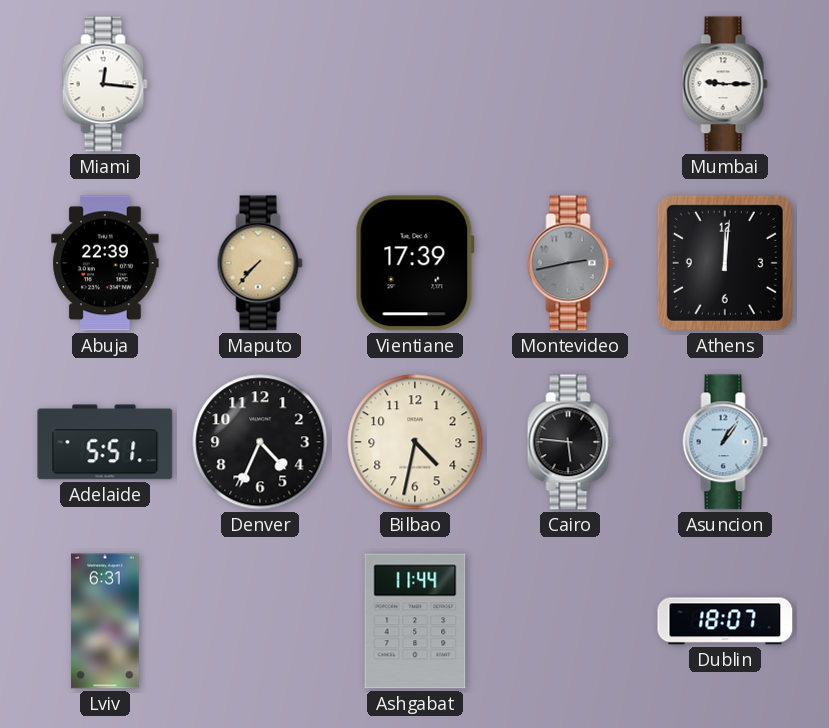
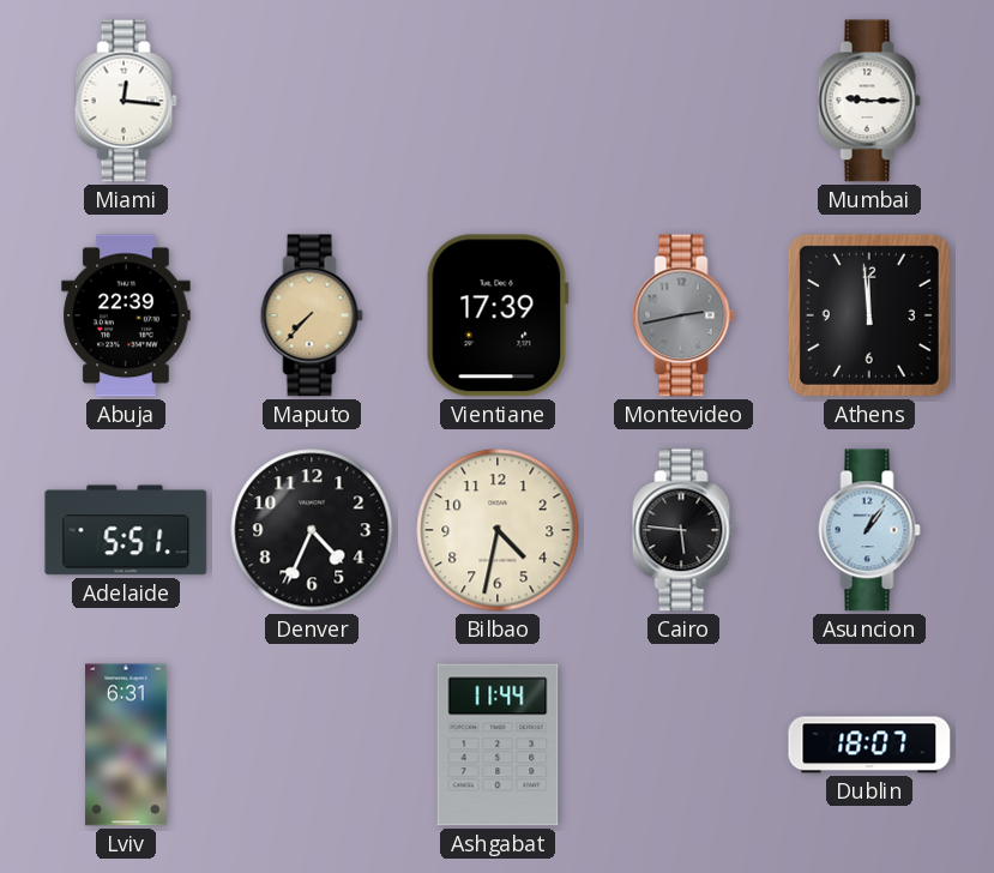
Athens: 12:01 -> 11:59 (869, 315)
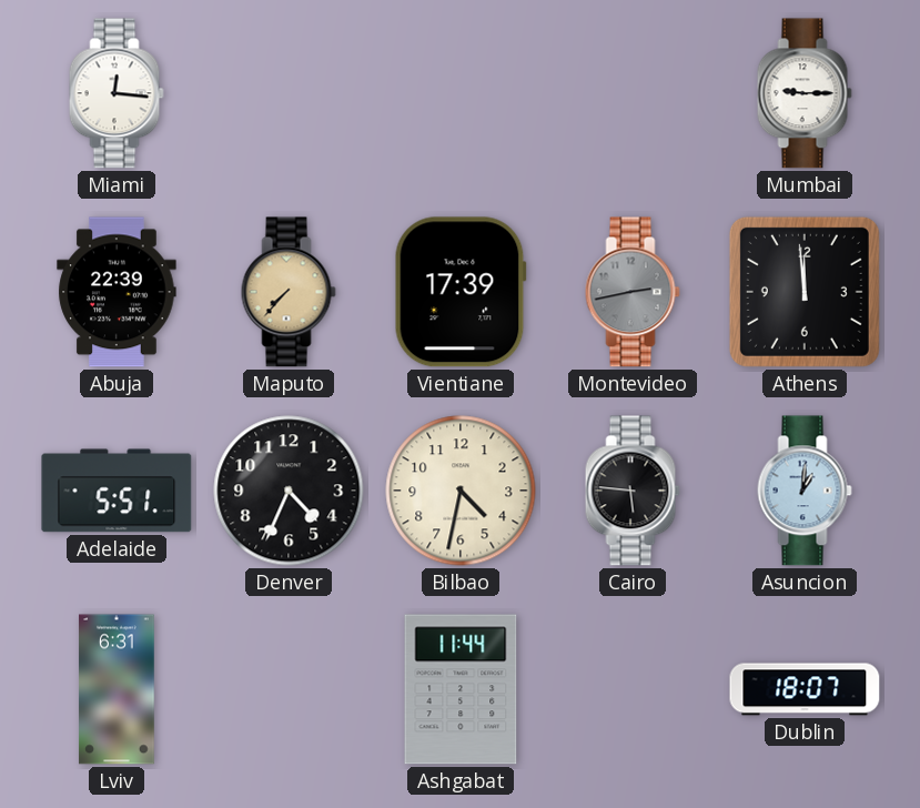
Asuncion: 1:06 -> 1:01 (805, 491)
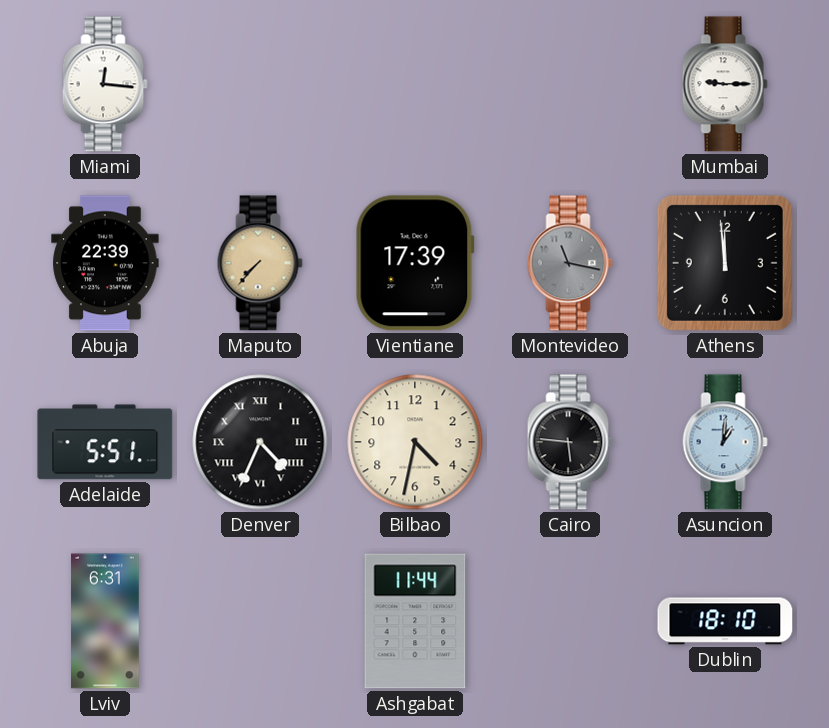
Montevideo: 2:43 -> 11:17 (570, 263)
Denver numerals: Arabic -> Roman (260, 442)
Dublin: 18:07 -> 18:10 (725, 621)
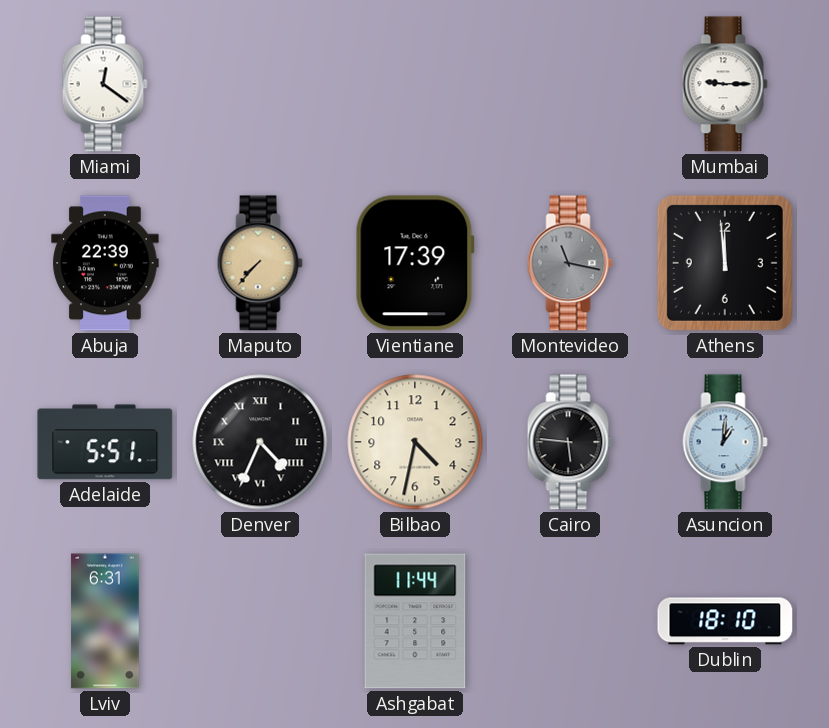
Miami: 12:16 -> 12:21 (105, 84)
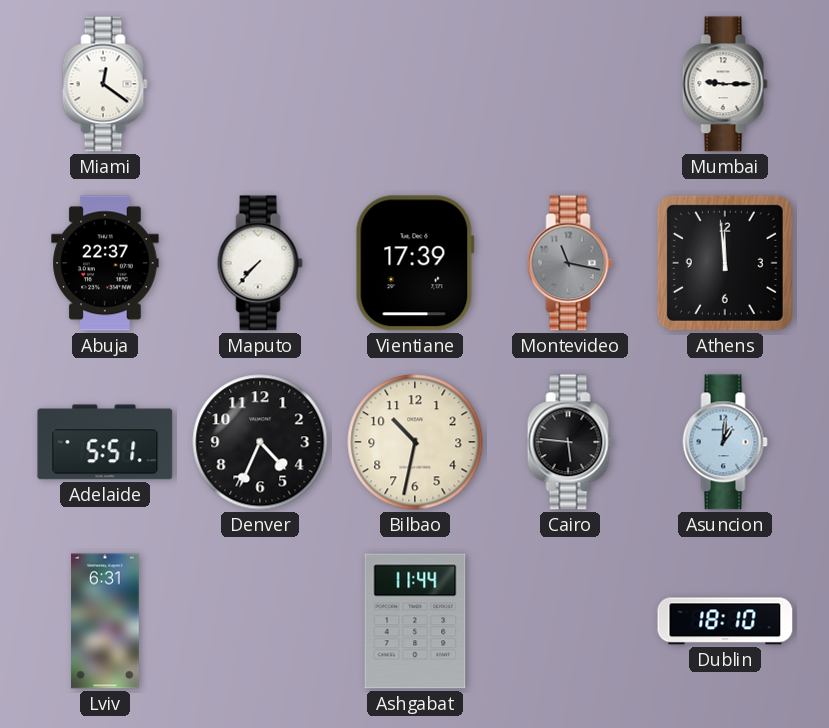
Abuja: 22:39 -> 22:37 (105, 263)
Maputo dial: champagne -> white (260, 263)
Denver numerals: Roman -> Arabic (260, 442)
Bilbao: 4:32 -> 10:32 (415, 442)
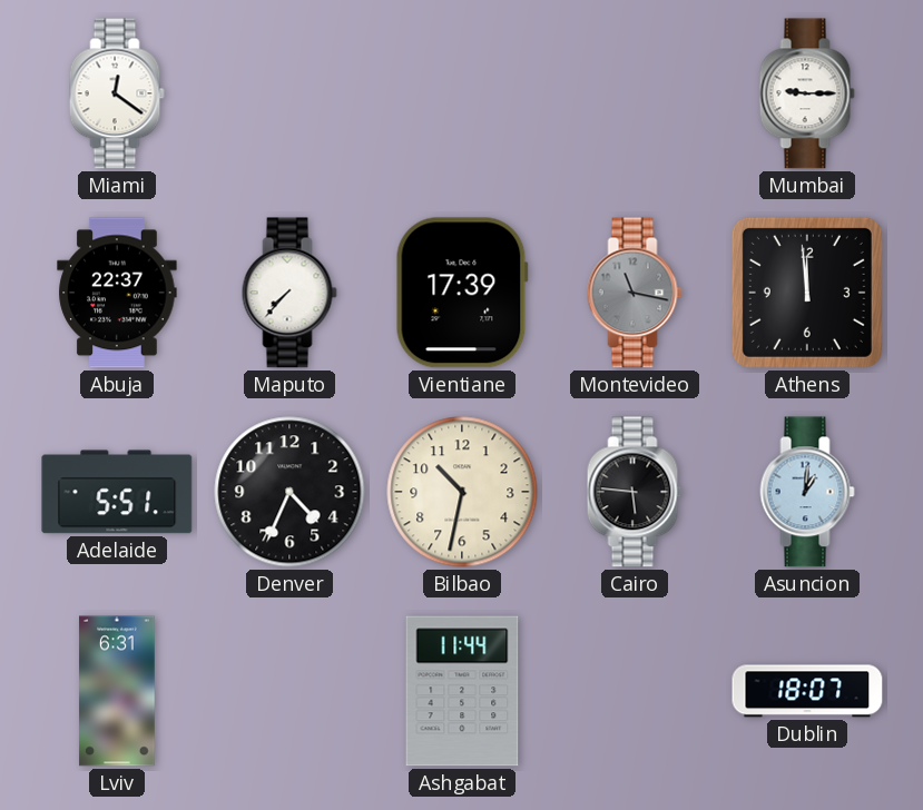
Dublin: 18:10 -> 18:07 (807, 691)
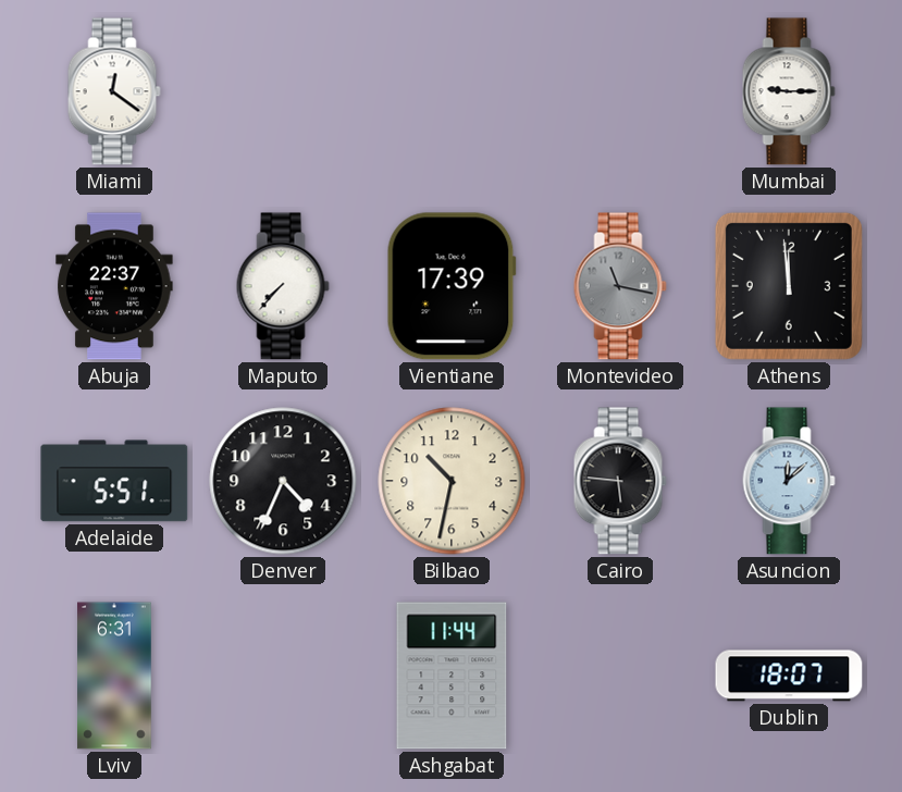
Asuncion: 1:01 -> 12:08 (789, 481)
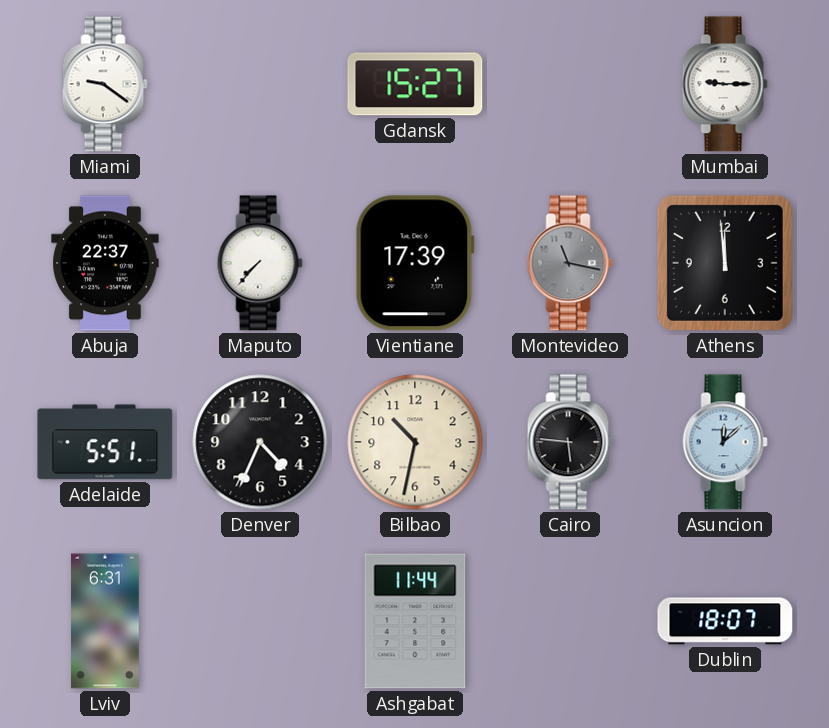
Miami: 12:21 -> 9:21 (105, 84)
Gdansk: none -> 15:27 (415, 84)
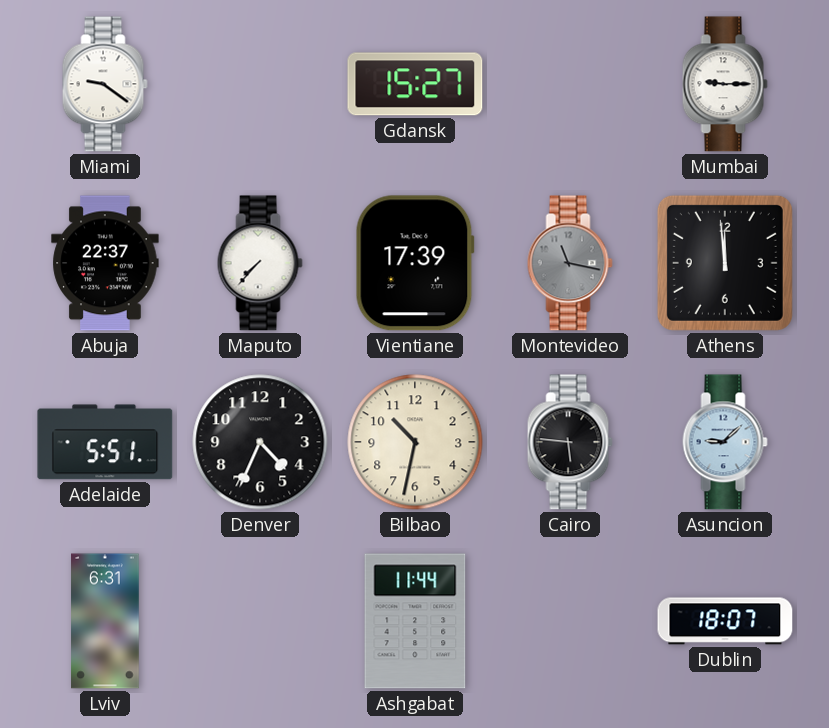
Asuncion: 12:08 -> 9:08 (725, 442)
